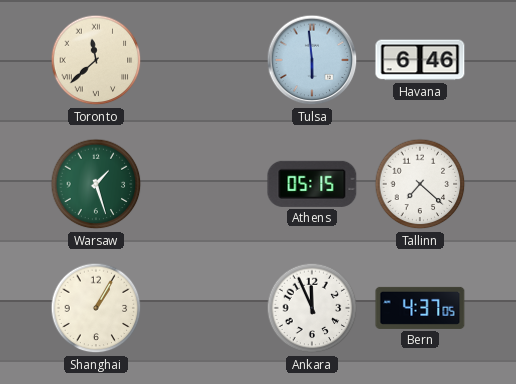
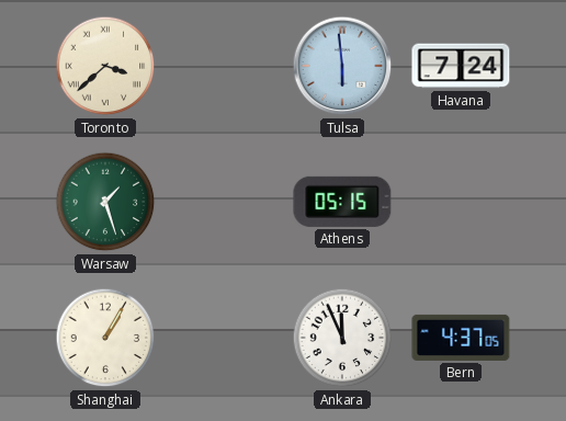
Toronto: 11:38 -> 3:38 (105, 66)
Havana: 6:46 -> 7:24 (461, 66)
Tallinn: 7:22 -> none (420, 184)
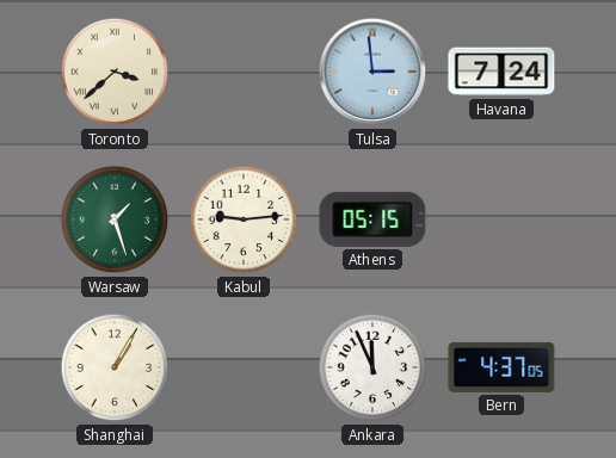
Tulsa: 5:59 -> 2:59 (372, 72)
Kabul: none -> 9:14 (244, 219)
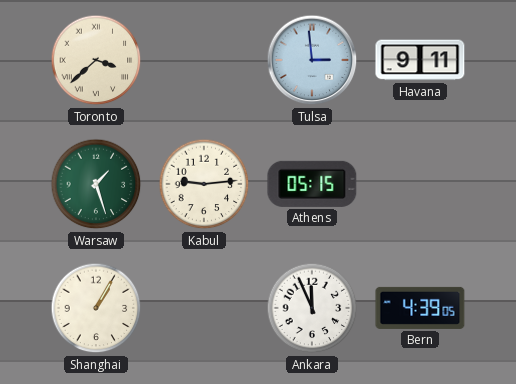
Havana: 7:24 -> 9:11 (420, 60)
Bern: 4:37 -> 4:39 (420, 308)
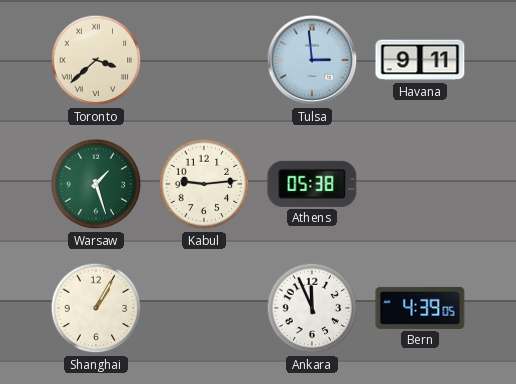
Athens: 05:15 -> 05:38 (312, 184)
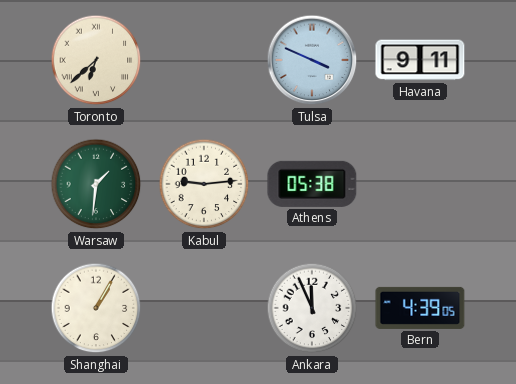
Toronto: 3:38 -> 6:38 (96, 60)
Tulsa: 2:59 -> 3:49 (312, 60)
Warsaw: 1:27 -> 1:31 (96, 184)
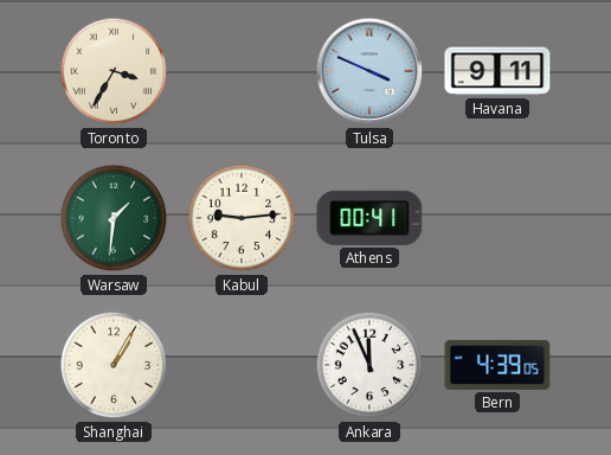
Toronto: 6:38 -> 3:35 (114, 71)
Athens: 05:38 -> 00:41 (369, 218)
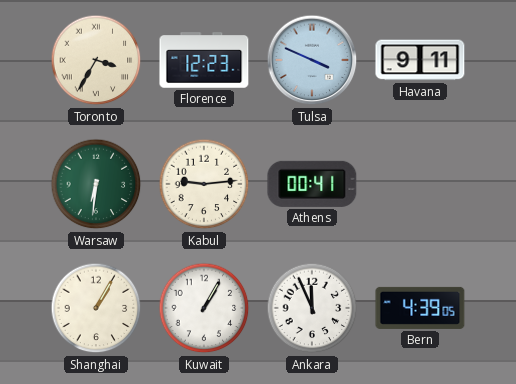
Florence: none -> 12:23 (204, 60)
Warsaw: 1:31 -> 6:31 (96, 184)
Kuwait: none -> 1:05 (204, 308)
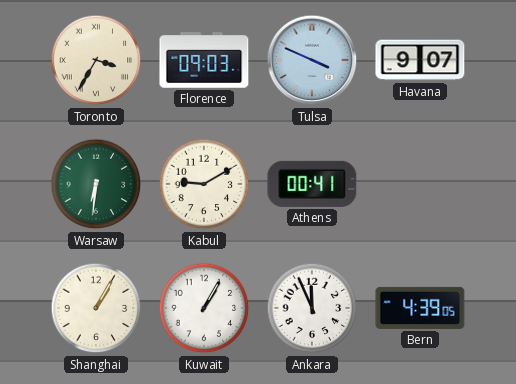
Florence: 12:23 -> 09:03 (204, 60)
Havana: 9:11 -> 9:07 (420, 60)
Kabul: 9:14 -> 9:10 (204, 184)
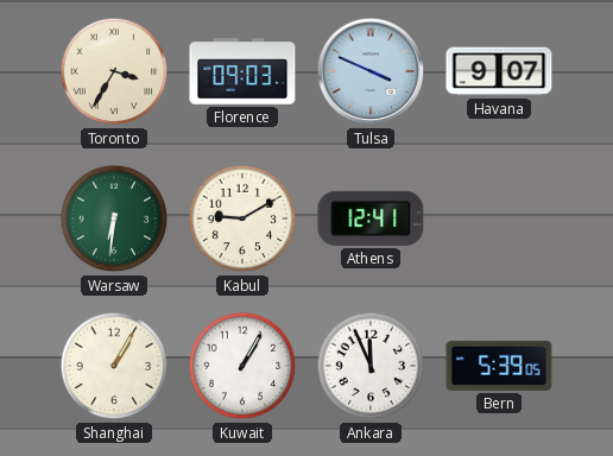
Athens: 00:41 -> 12:41 (371, 218)
Bern: 4:39 -> 5:39 (499, 366)
